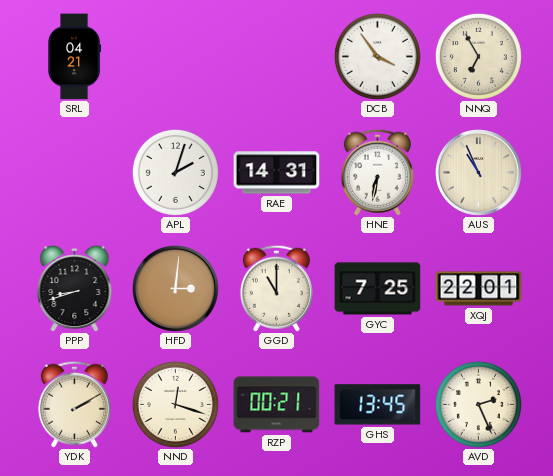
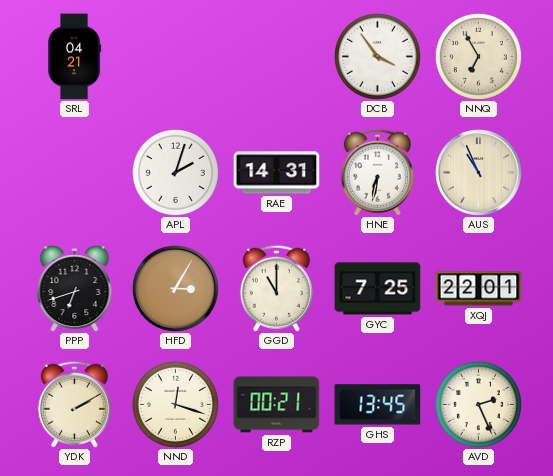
PPP: 8:42 -> 6:42 (75, 288)
HFD: 3:01 -> 3:05 (175, 288)
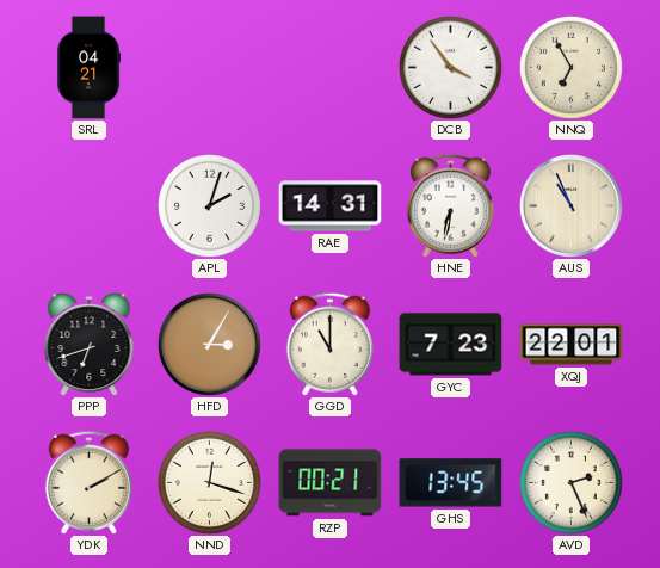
GYC: 7:25 -> 7:23 (451, 345)
